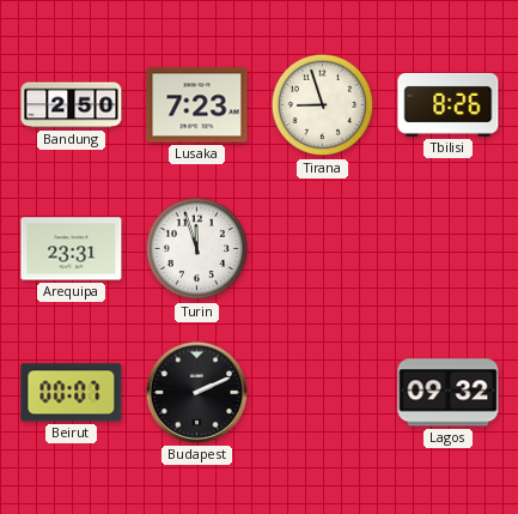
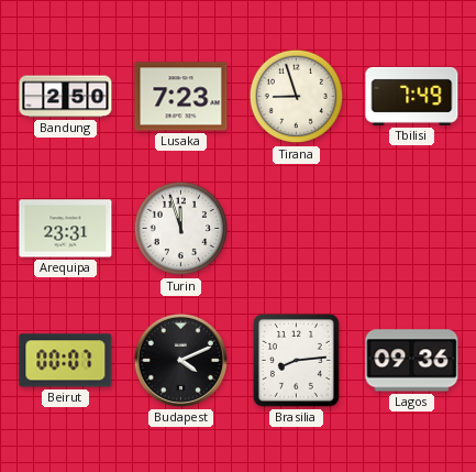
Tbilisi: 8:26 -> 7:49 (412, 96)
Budapest: 2:11 -> 4:11 (180, 360)
Brasilia: none -> 8:14 (296, 360)
Lagos: 09:32 -> 09:36 (412, 361)
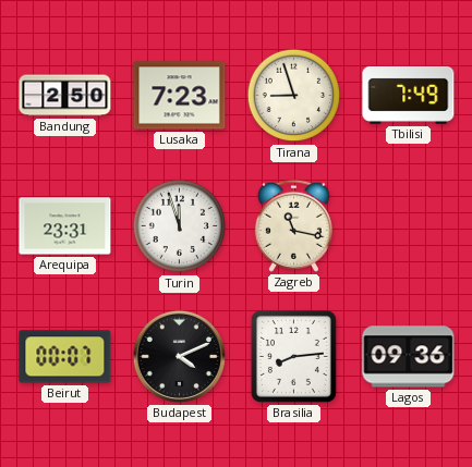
Zagreb: none -> 11:17 (293, 225)
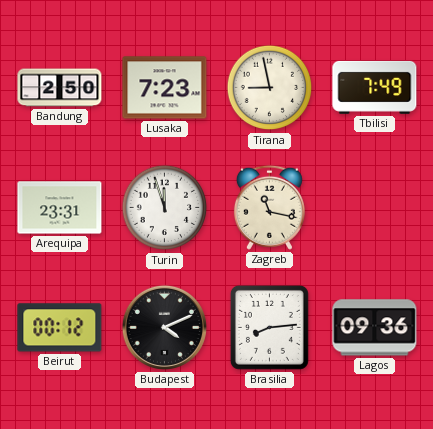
Tirana: 8:57 -> 8:58 (270, 88)
Beirut: 00:07 -> 00:12 (60, 328)
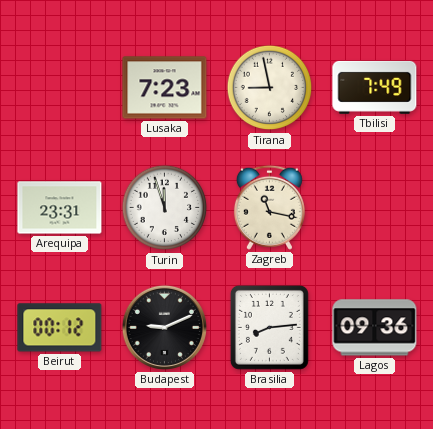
Bandung: 2:50 -> none (60, 88)
Budapest: 4:11 -> 9:11 (164, 327)
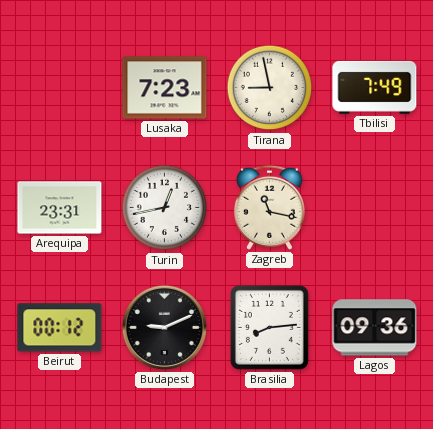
Turin: 11:57 -> 12:43 (165, 208)
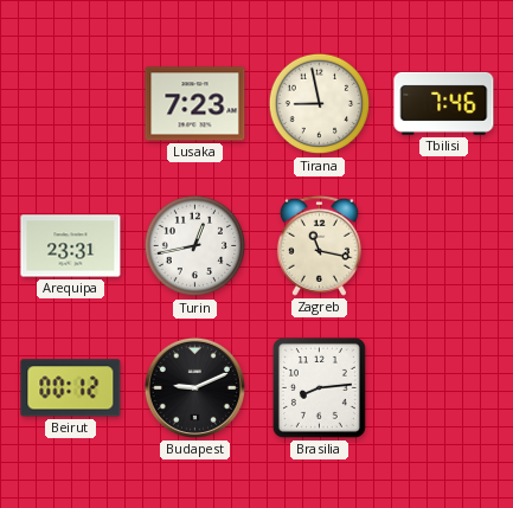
Tbilisi: 7:49 -> 7:46 (444, 103)
Lagos: 09:36 -> none (375, 328)
